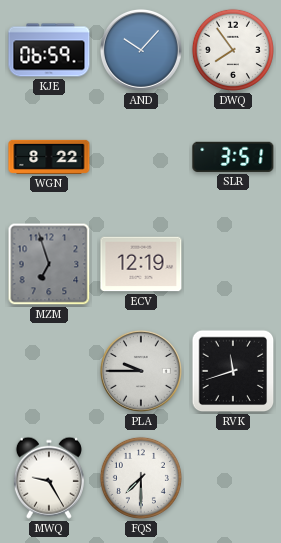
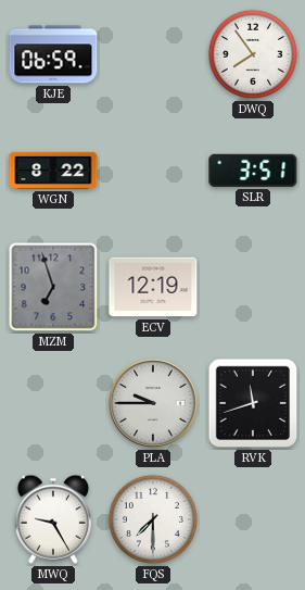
AND: 10:07 -> none (141, 50)
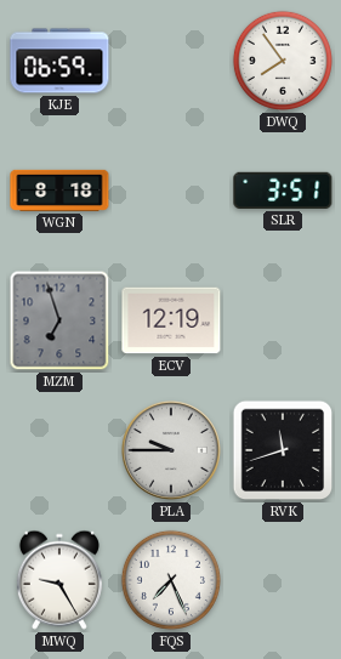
WGN: 8:22 -> 8:18 (59, 191)
FQS: 7:30 -> 7:26 (171, 580)
